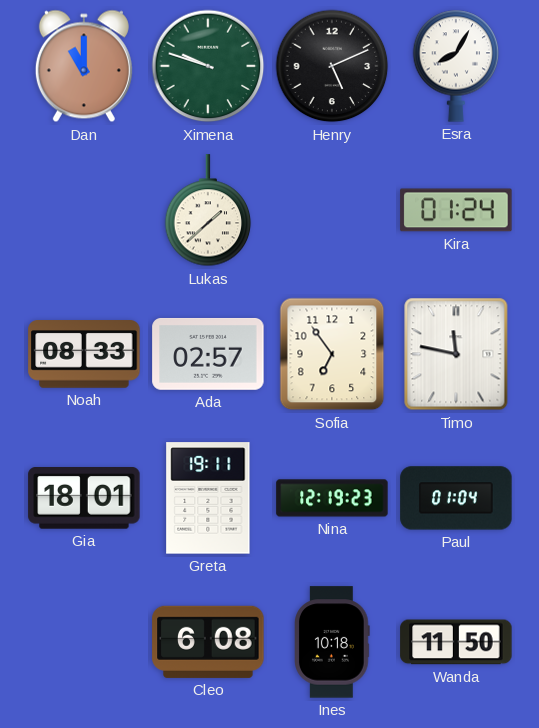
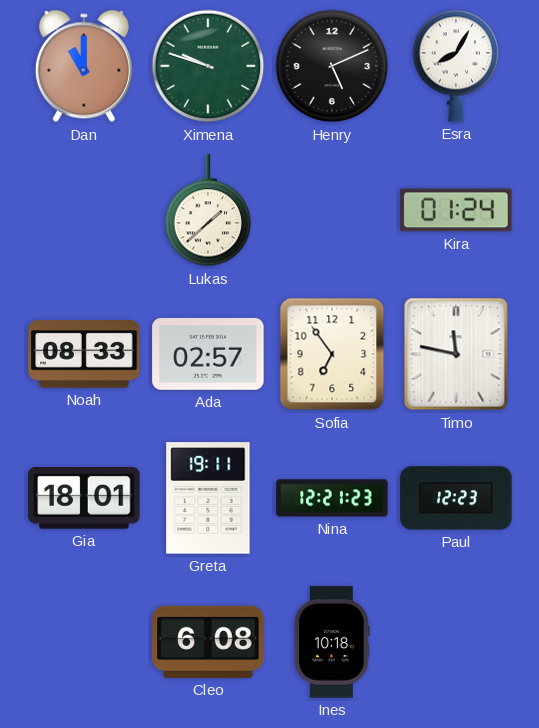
Nina: 12:19 -> 12:21 (332, 498)
Paul: 01:04 -> 12:23 (456, 498)
Wanda: 11:50 -> none (456, 642)
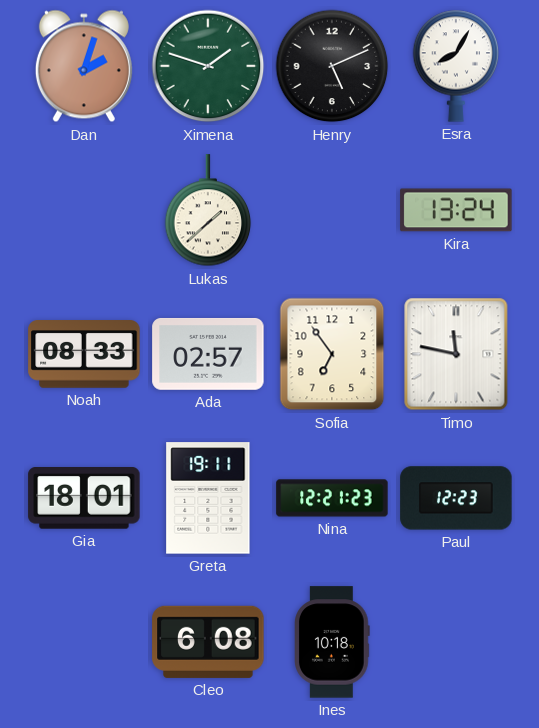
Dan: 11:00 -> 2:03 (84, 66)
Ximena: 9:48 -> 1:48 (208, 66)
Kira: 01:24 -> 13:24 (456, 210)
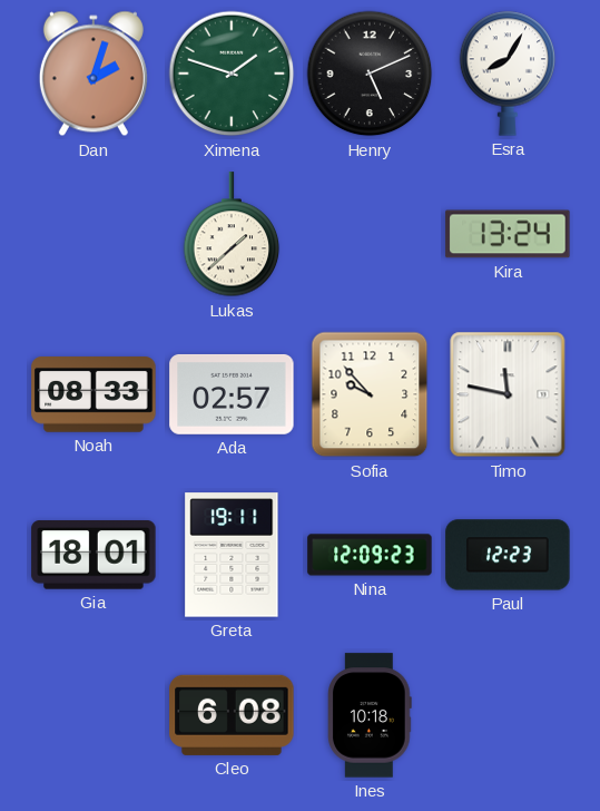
Sofia: 6:54 -> 9:53 (370, 394)
Nina: 12:21 -> 12:09 (370, 555)
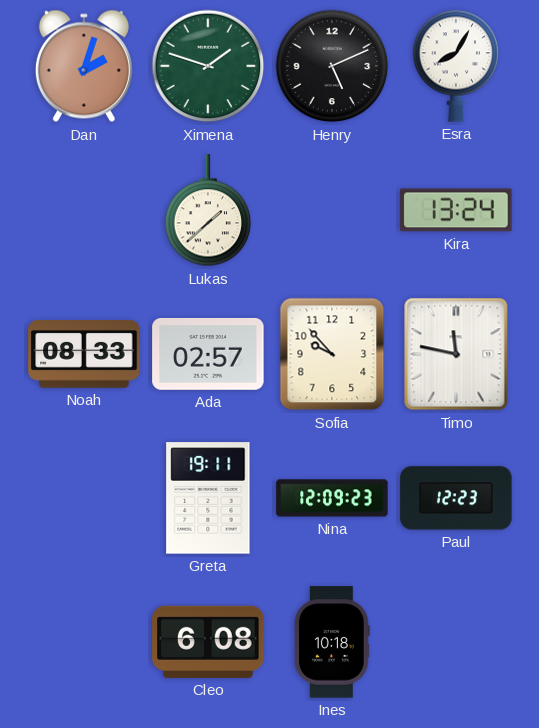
Gia: 18:01 -> none (94, 556)
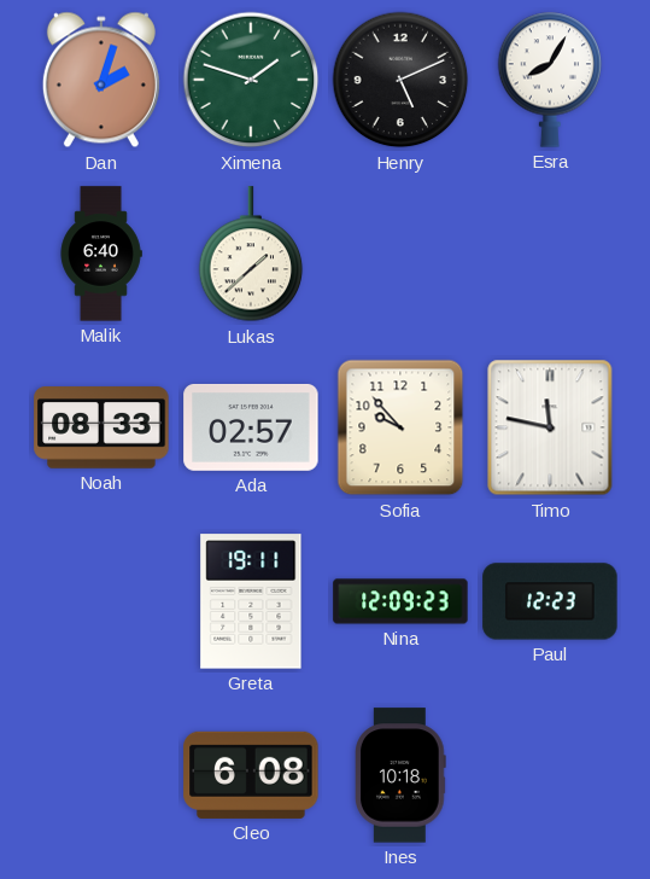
Malik: none -> 6:40 (101, 254)
Kira: 13:24 -> none (456, 210)
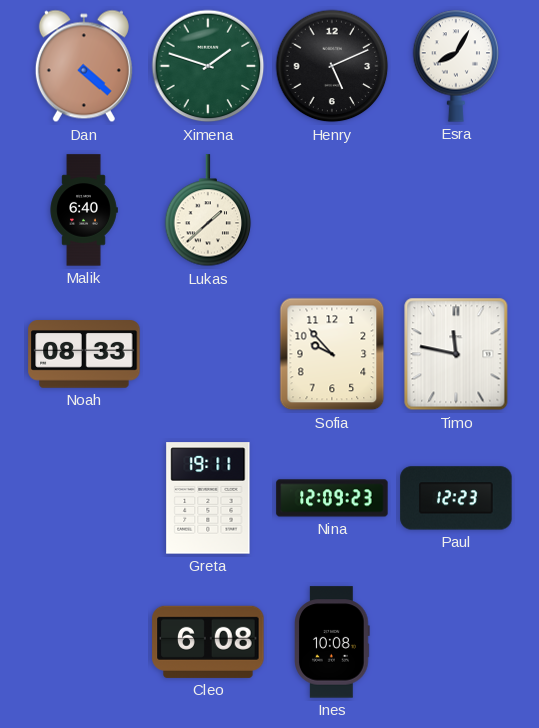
Dan: 2:03 -> 4:22 (84, 66)
Ada: 02:57 -> none (251, 427)
Ines: 10:18 -> 10:08 (333, 642)
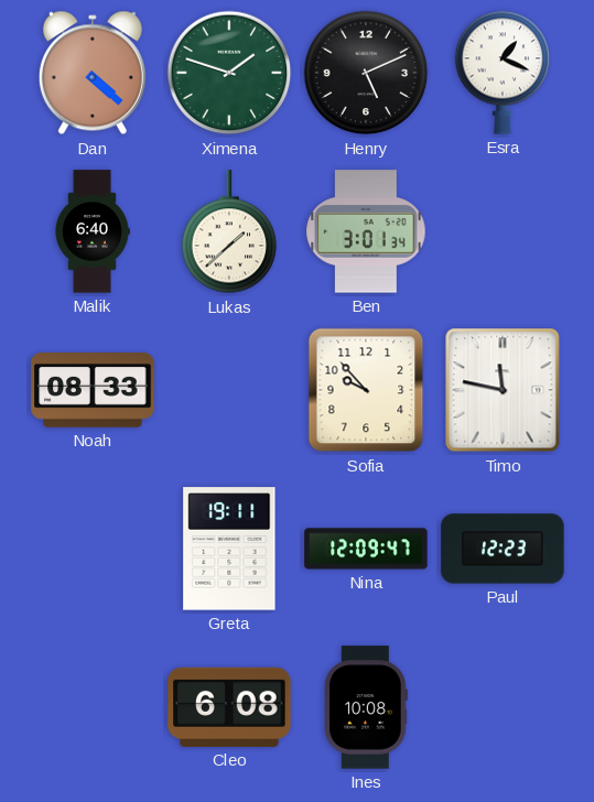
Esra: 8:05 -> 1:19 (503, 73)
Ben: none -> 3:01 (366, 231)
Nina: 12:09:23 -> 12:09:47 (366, 549)
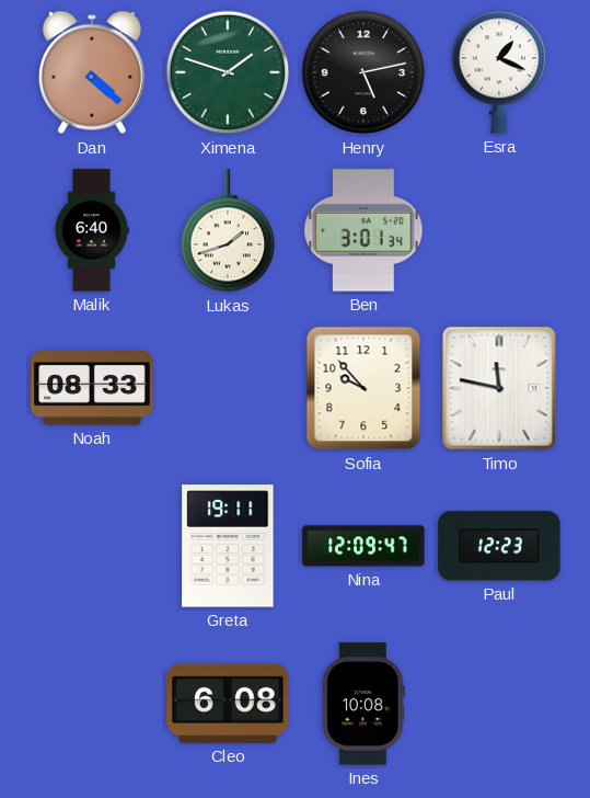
Henry: 5:11 -> 5:13 (363, 72)
Lukas: 1:38 -> 1:42 (228, 231)
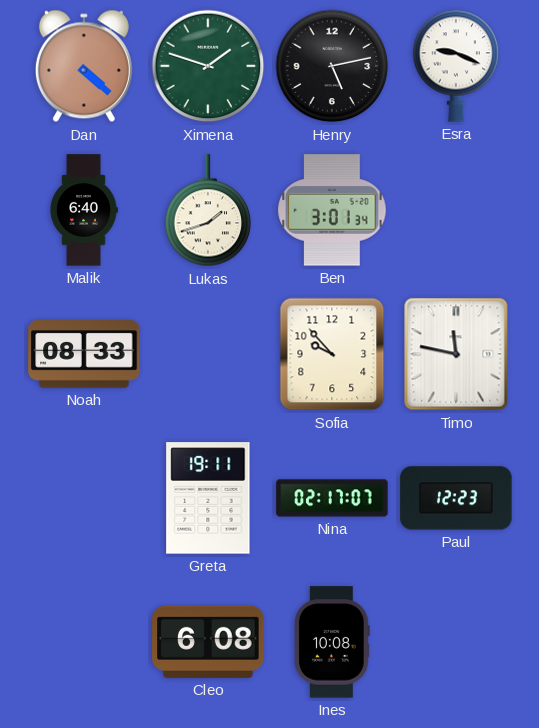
Esra: 1:19 -> 9:19 (456, 66)
Nina: 12:09 -> 02:17 (332, 498)
